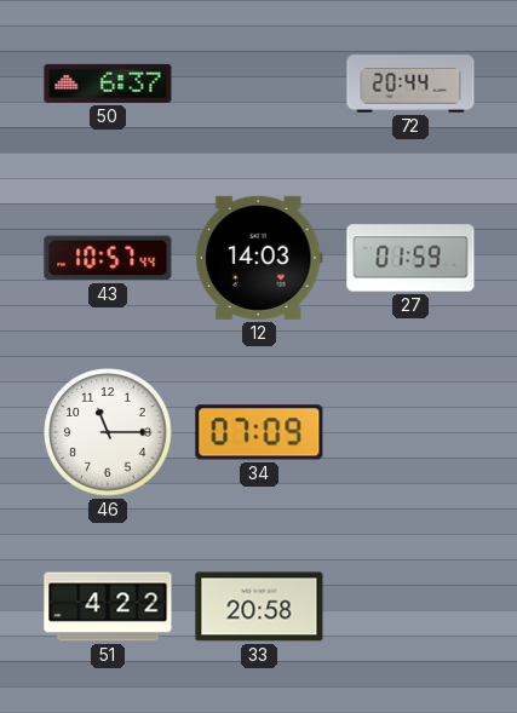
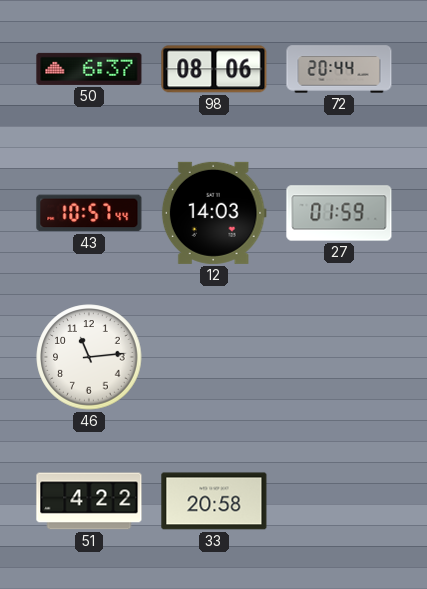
98: none -> 08:06 (214, 69)
46: 11:15 -> 11:14 (89, 357)
34: 07:09 -> none (259, 432)
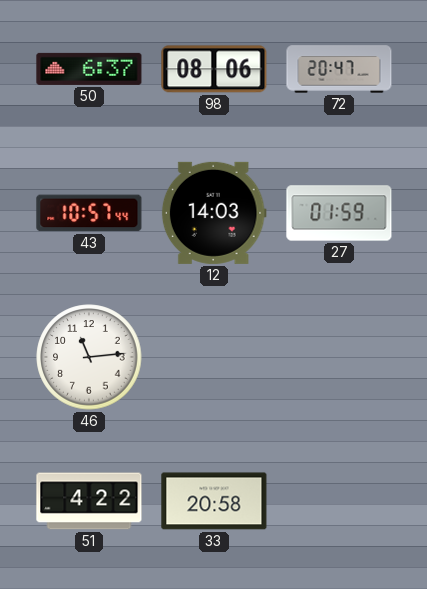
72: 20:44 -> 20:47 (339, 69)
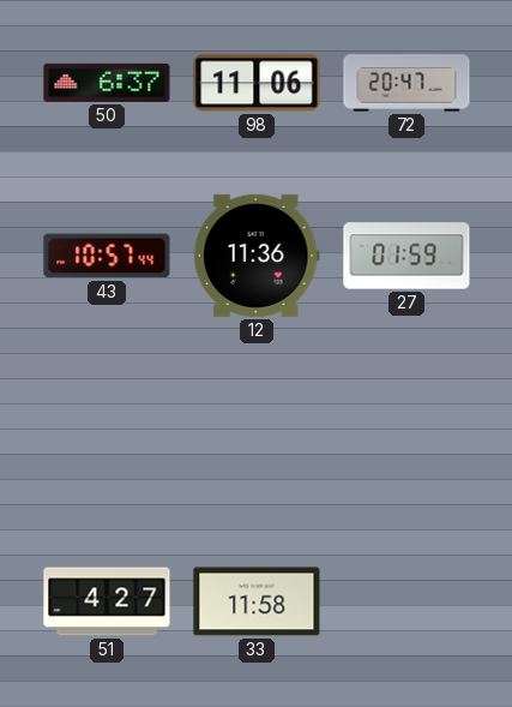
98: 08:06 -> 11:06 (257, 83)
12: 14:03 -> 11:36 (257, 256)
46: 11:14 -> none (89, 357)
51: 4:22 -> 4:27 (107, 601)
33: 20:58 -> 11:58 (257, 601)
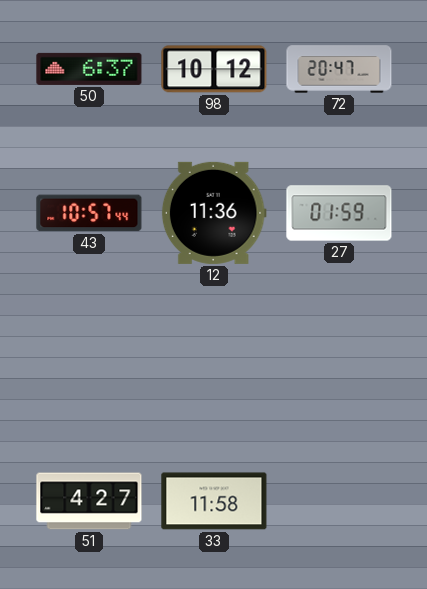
98: 11:06 -> 10:12 (214, 69)
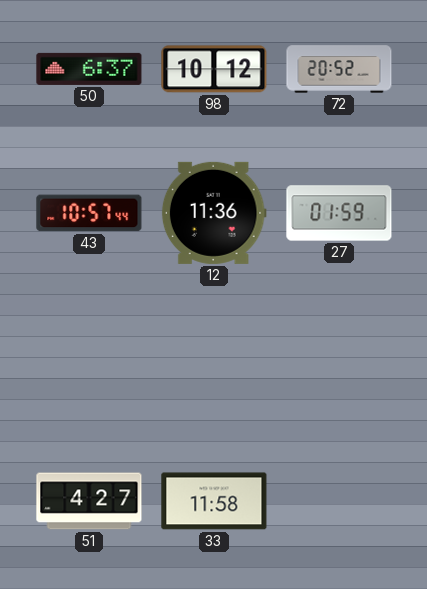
72: 20:47 -> 20:52 (339, 69)
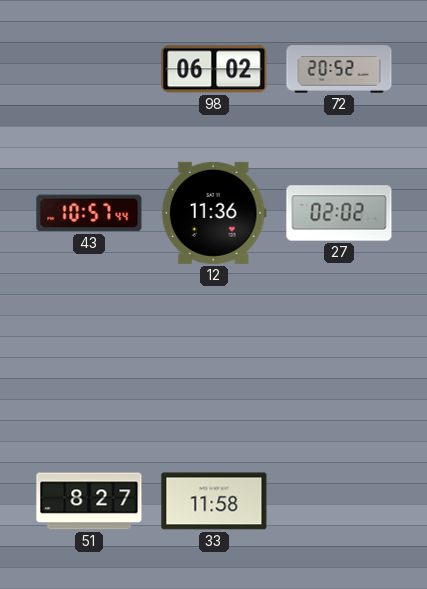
50: 6:37 -> none (89, 69)
98: 10:12 -> 06:02 (214, 69)
27: 01:59 -> 02:02 (339, 213)
51: 4:27 -> 8:27 (89, 501)
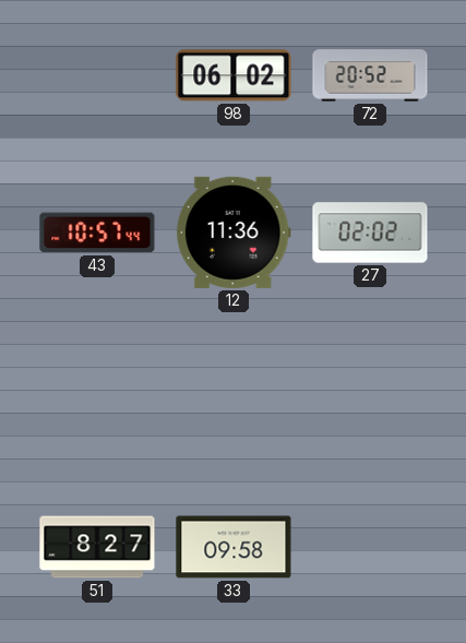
33: 11:58 -> 09:58 (234, 547)
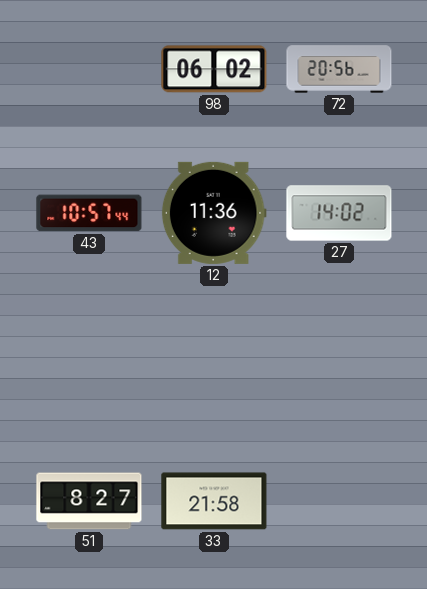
72: 20:52 -> 20:56 (339, 69)
27: 02:02 -> 14:02 (339, 213)
33: 09:58 -> 21:58 (214, 501)
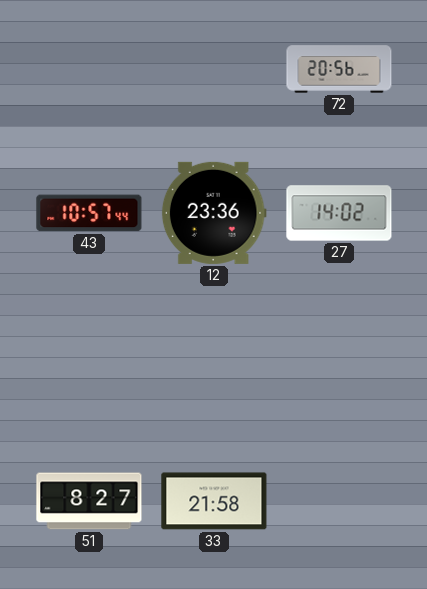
98: 06:02 -> none (214, 69)
12: 11:36 -> 23:36 (214, 213)
